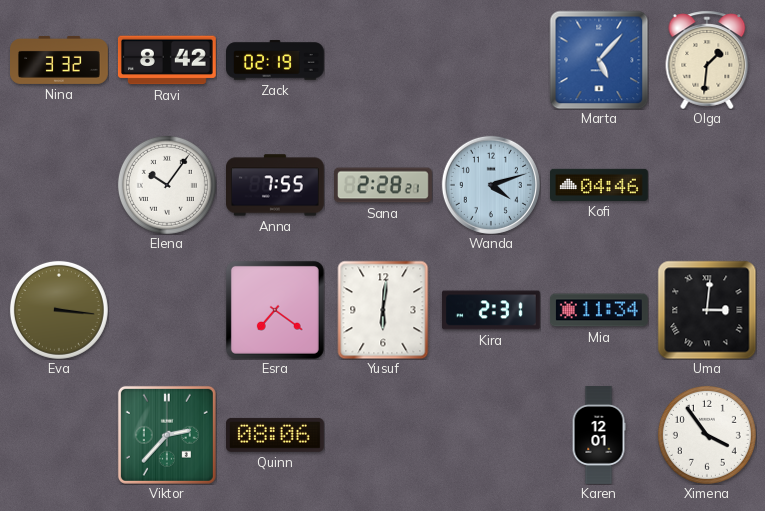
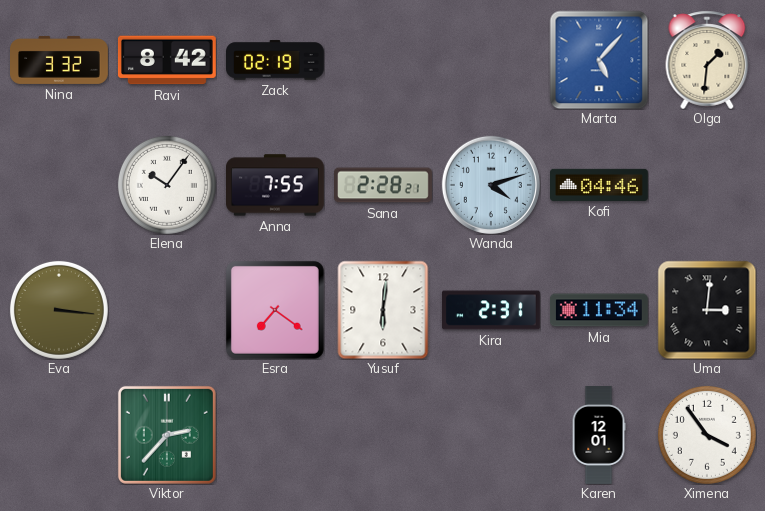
Quinn: 08:06 -> none (275, 435)
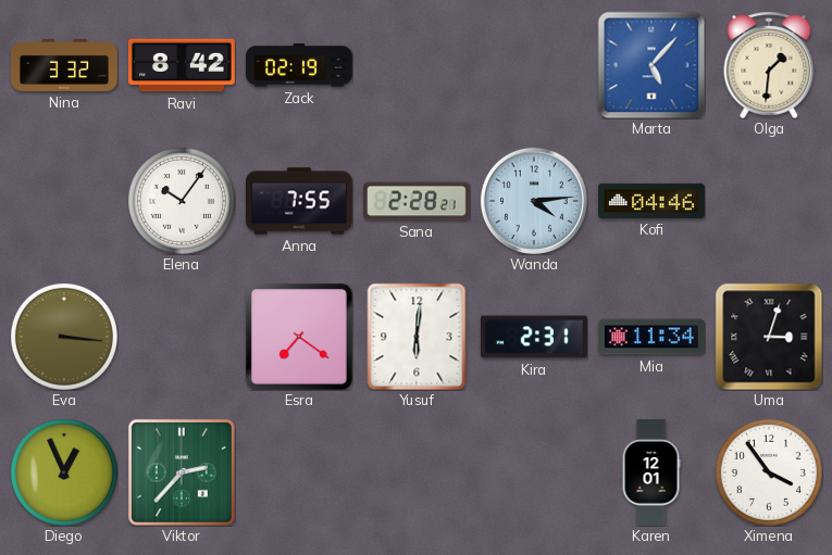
Wanda: 4:12 -> 4:14 (534, 201)
Uma: 3:01 -> 3:03 (769, 337)
Diego: none -> 12:56 (64, 472)
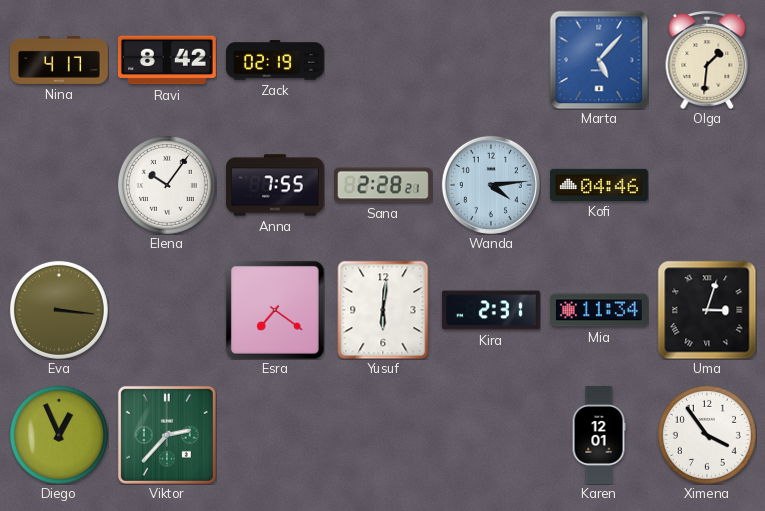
Nina: 3:32 -> 4:17 (60, 60)
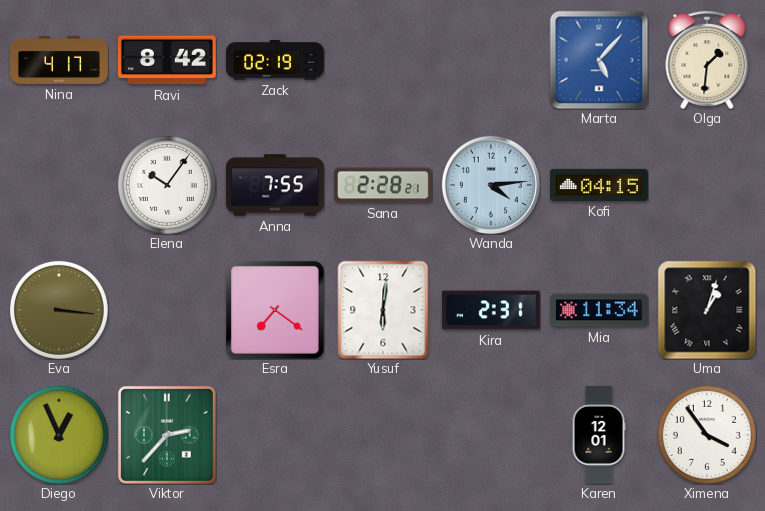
Kofi: 04:46 -> 04:15 (600, 185)
Uma: 3:03 -> 1:03 (707, 310)
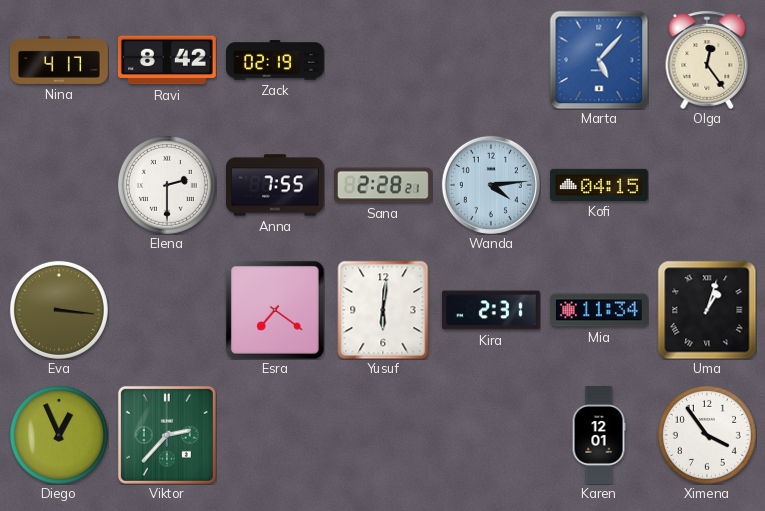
Olga: 1:31 -> 12:24 (707, 60)
Elena: 10:06 -> 2:30 (167, 185)
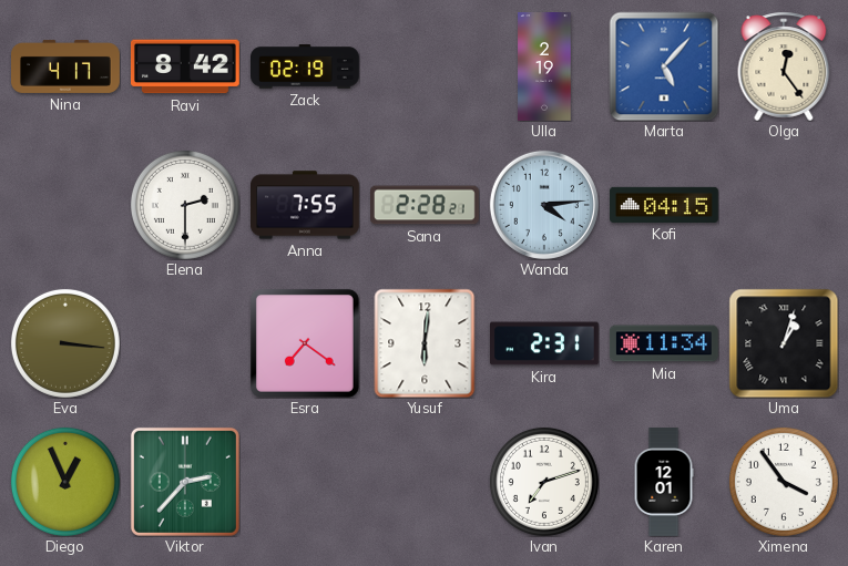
Ulla: none -> 2:19 (544, 68)
Ivan: none -> 7:12 (544, 482)
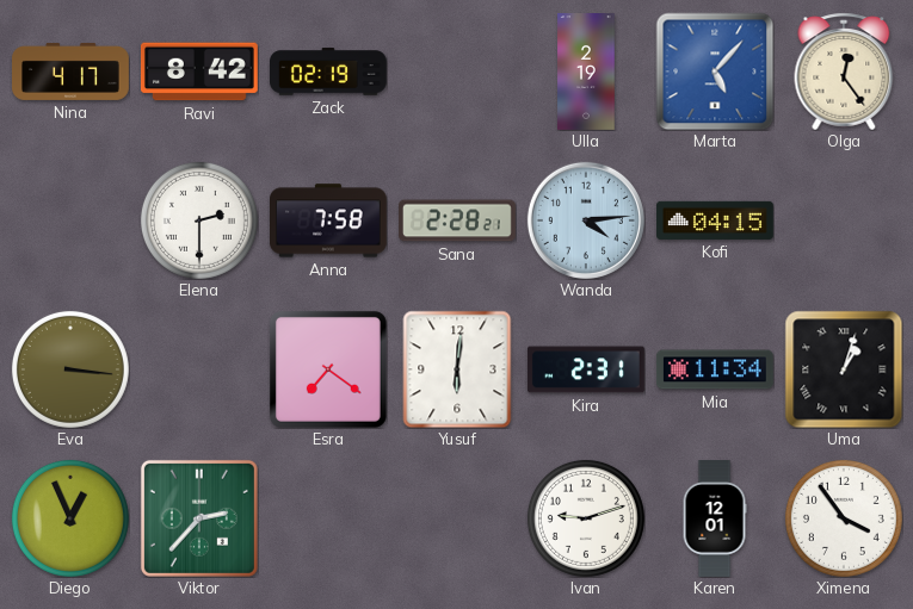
Anna: 7:55 -> 7:58 (329, 220)
Ivan: 7:12 -> 9:12 (586, 518)
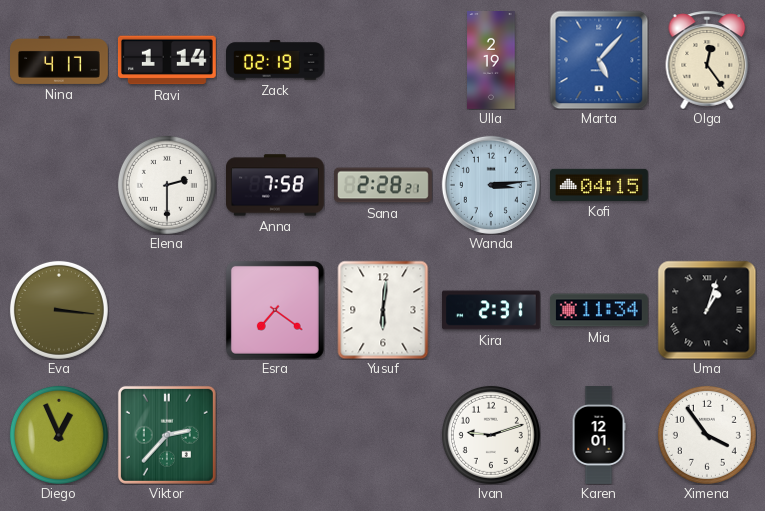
Ravi: 8:42 -> 1:14 (167, 60)
Wanda: 4:14 -> 3:14 (491, 185)
